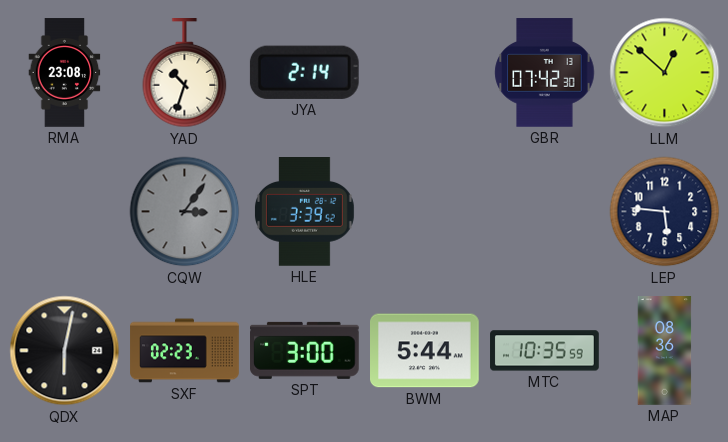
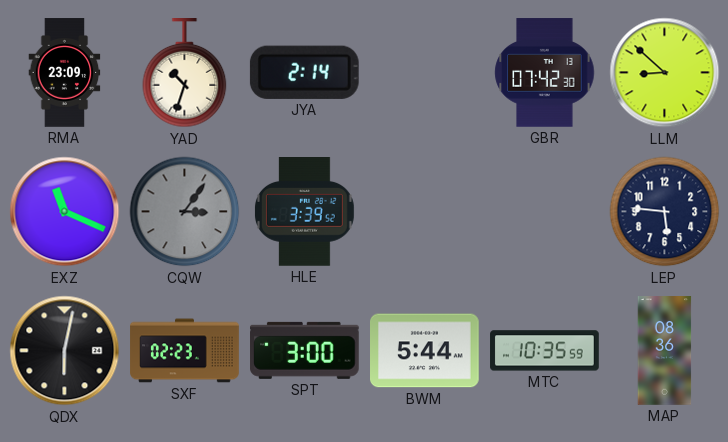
RMA: 23:08 -> 23:09 (65, 73)
LLM: 12:52 -> 8:52 (665, 73)
EXZ: none -> 11:19 (65, 212)
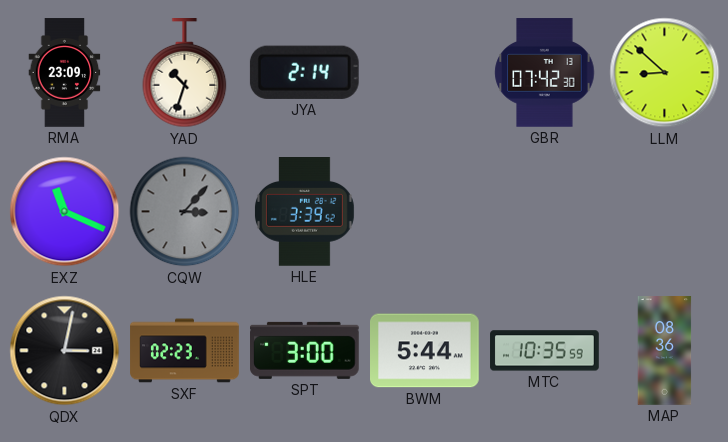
CQW: 3:06 -> 3:07 (185, 212)
LEP: 5:46 -> none (665, 212)
QDX: 6:02 -> 3:02 (65, 351)
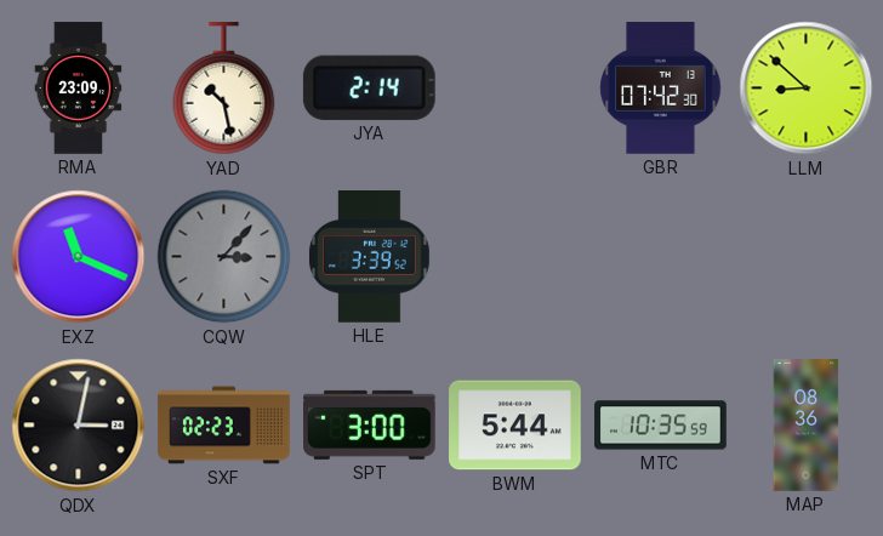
YAD: 10:33 -> 10:28 (224, 89)
